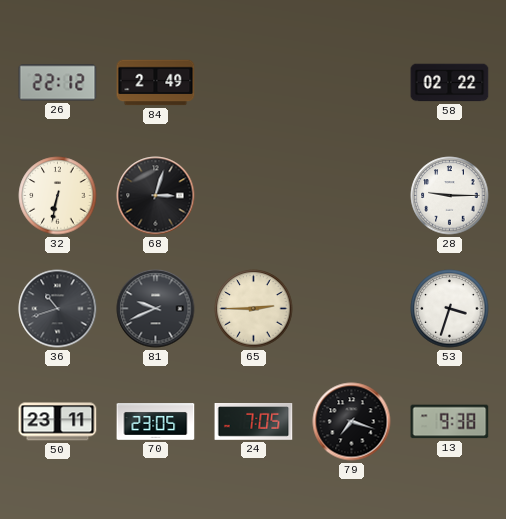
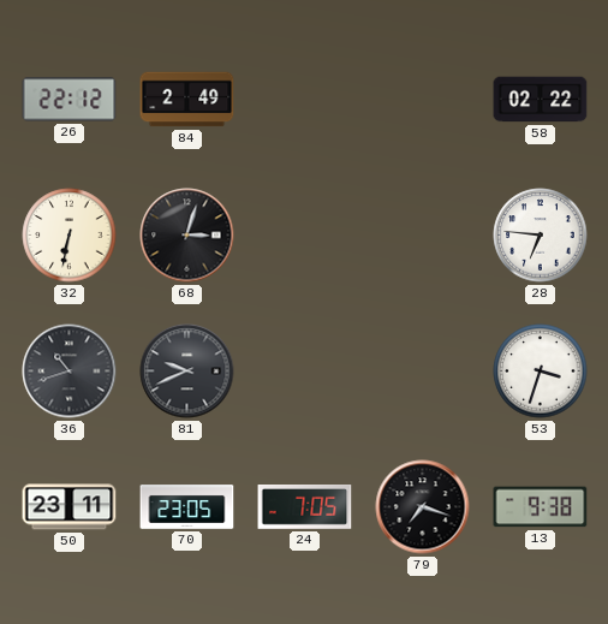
28: 9:15 -> 6:46 (541, 236)
65: 2:45 -> none (254, 309)
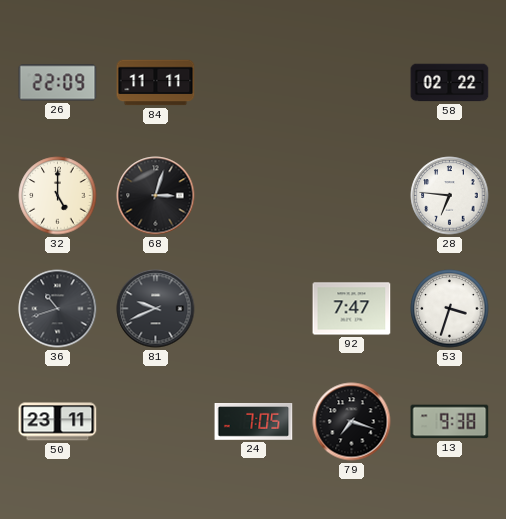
26: 22:12 -> 22:09 (58, 83)
84: 2:49 -> 11:11 (156, 83)
32: 6:32 -> 5:00 (58, 196)
92: none -> 7:47 (352, 309)
70: 23:05 -> none (187, 507)
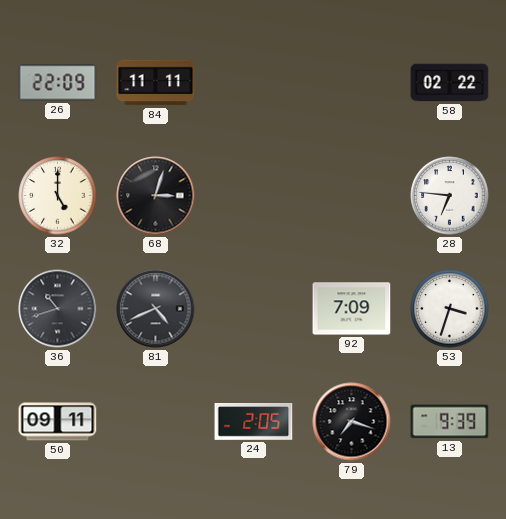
81: 9:41 -> 4:41 (156, 309)
92: 7:47 -> 7:09 (352, 309)
50: 23:11 -> 09:11 (58, 422)
24: 7:05 -> 2:05 (254, 422)
13: 9:38 -> 9:39 (450, 422)
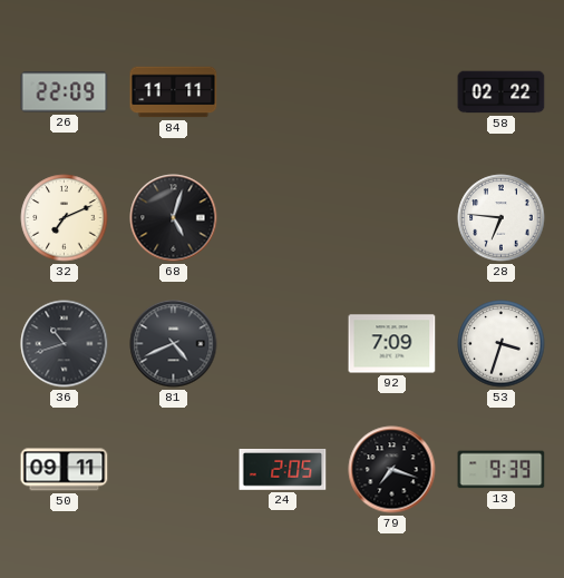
32: 5:00 -> 7:11 (65, 218)
68: 3:03 -> 5:03 (174, 218)
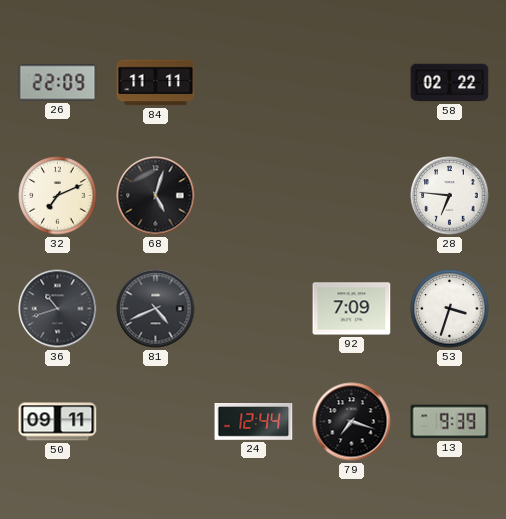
24: 2:05 -> 12:44 (254, 422)
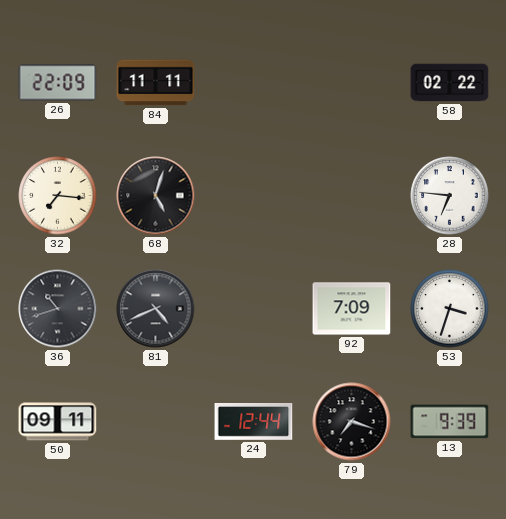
32: 7:11 -> 7:16 (58, 196)
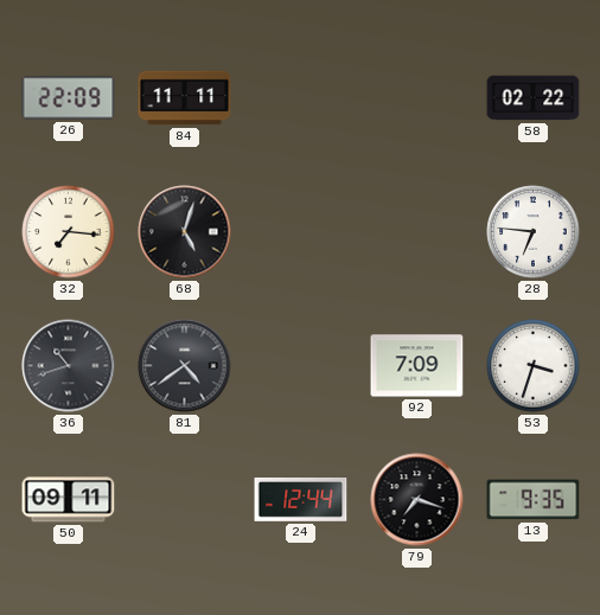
81: 4:41 -> 4:39 (185, 366)
13: 9:39 -> 9:35 (534, 500)
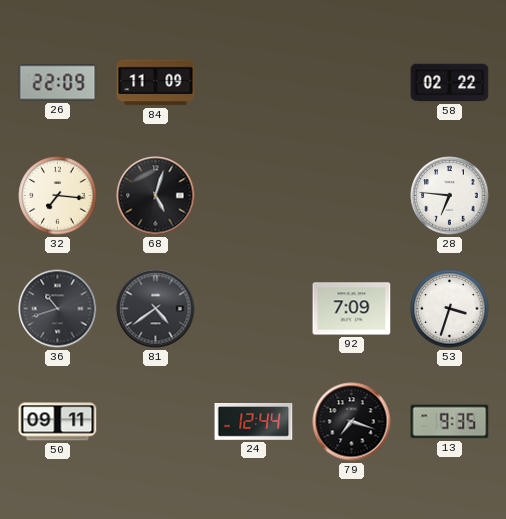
84: 11:11 -> 11:09 (156, 83)
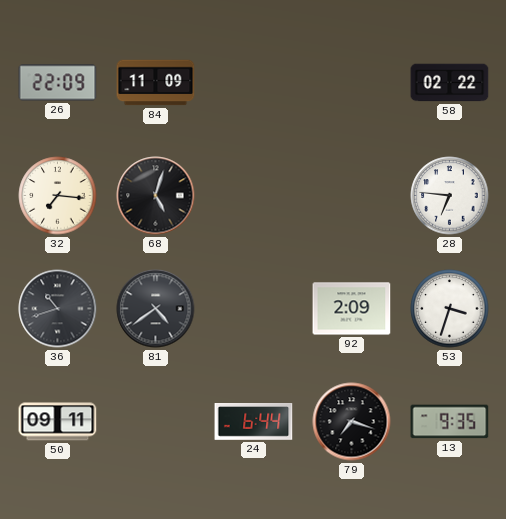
92: 7:09 -> 2:09 (352, 309)
24: 12:44 -> 6:44 (254, 422)
